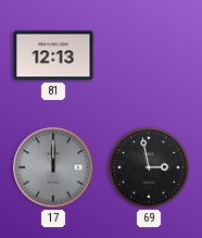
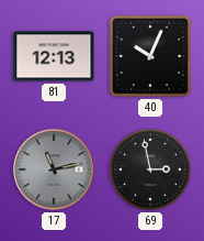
40: none -> 10:04 (150, 56)
17: 12:00 -> 11:13 (54, 169)
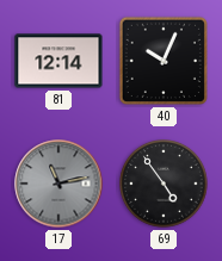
81: 12:13 -> 12:14 (58, 61)
69: 2:58 -> 4:54 (165, 185)
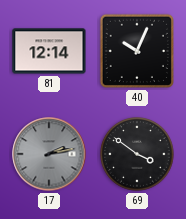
17: 11:13 -> 2:13 (49, 154)
69: 4:54 -> 3:51 (138, 155)
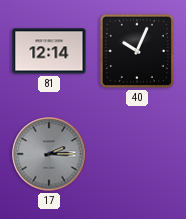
17: 2:13 -> 2:15 (49, 154)
69: 3:51 -> none (138, 155)
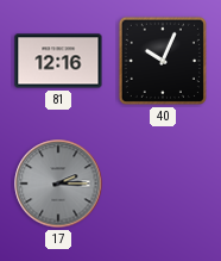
81: 12:14 -> 12:16 (58, 61)
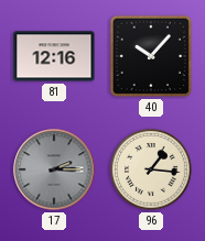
40: 10:04 -> 10:07 (151, 56)
96: none -> 1:16 (152, 171)
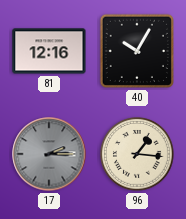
40: 10:07 -> 10:05 (137, 51)
